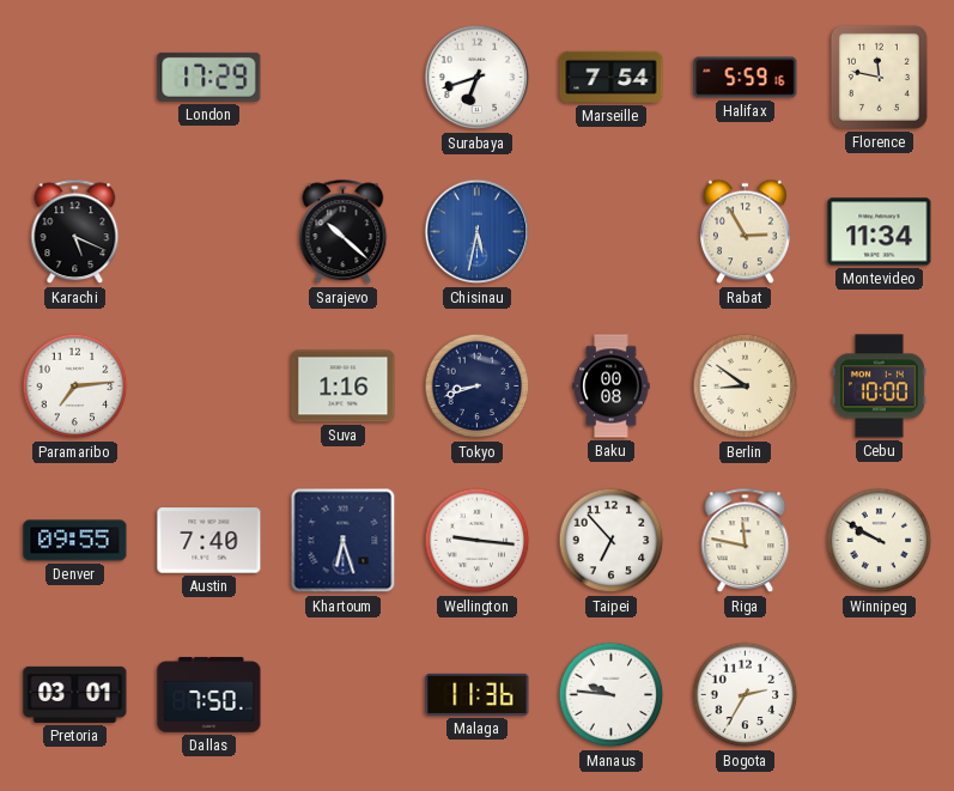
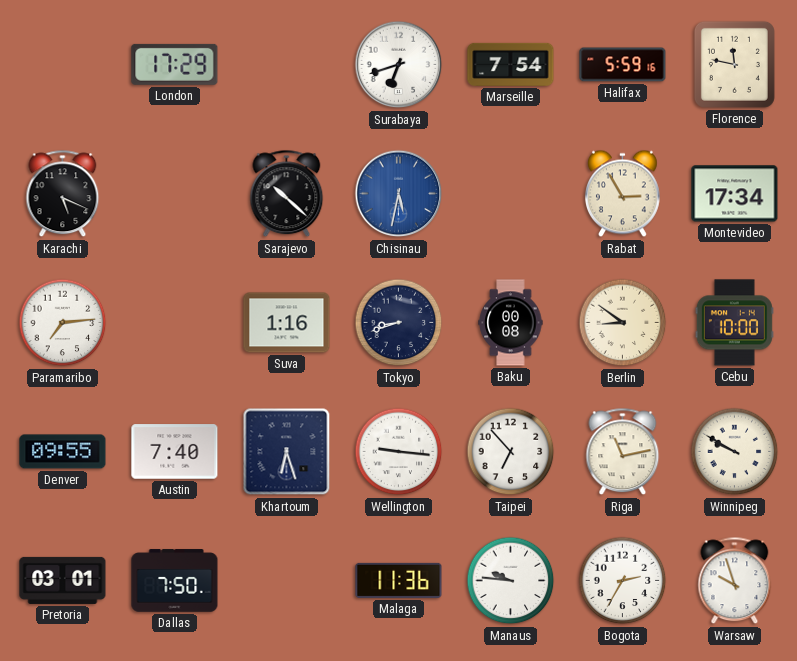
Montevideo: 11:34 -> 17:34 (735, 194)
Riga: 11:47 -> 11:13 (623, 452)
Warsaw: none -> 9:57 (735, 581)
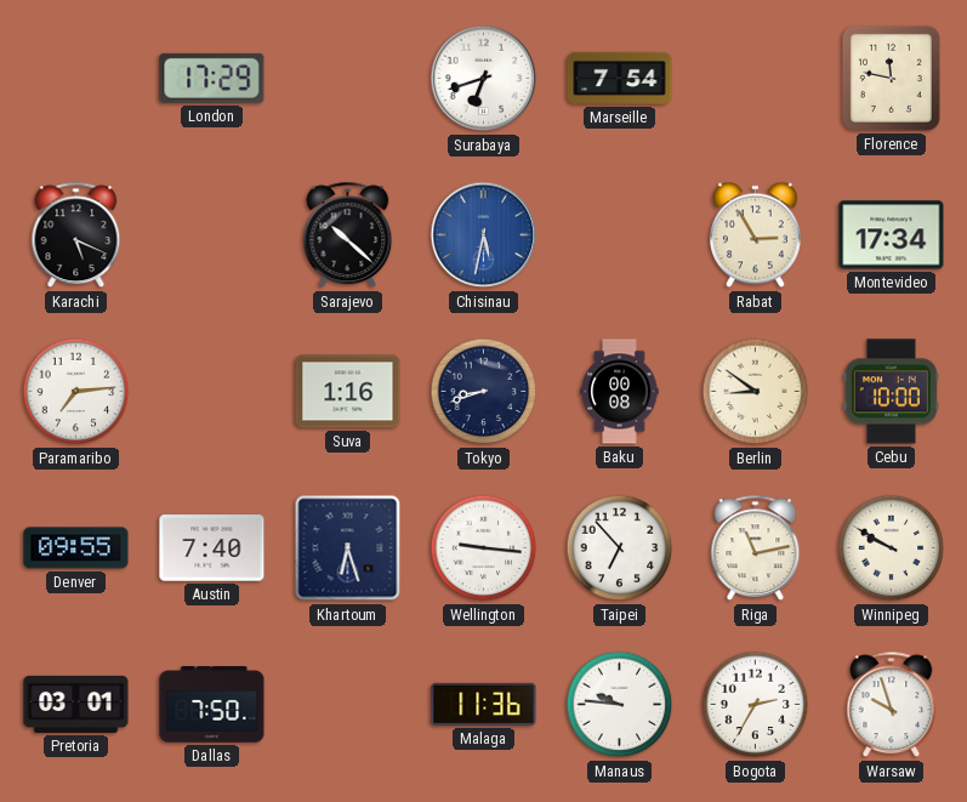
Halifax: 5:59 -> none (623, 65)
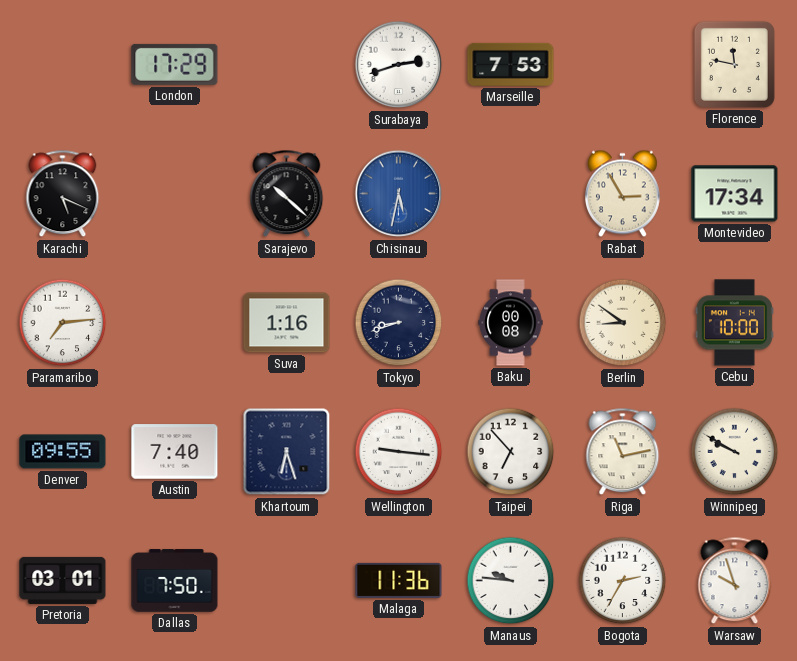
Surabaya: 6:42 -> 2:42 (399, 65)
Marseille: 7:54 -> 7:53 (511, 64)
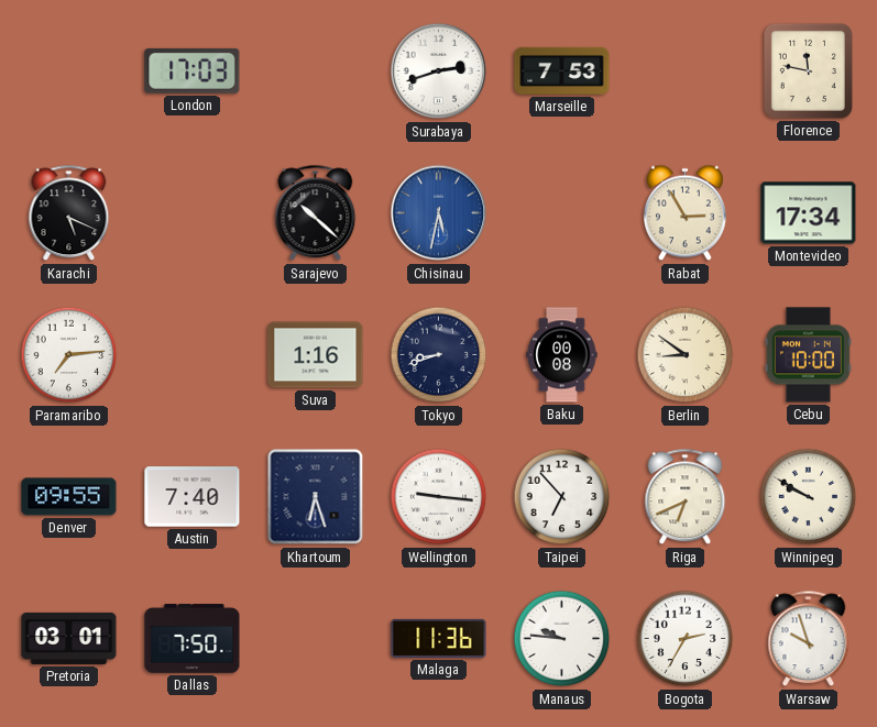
London: 17:29 -> 17:03 (193, 70)
Riga: 11:13 -> 6:41 (686, 497)
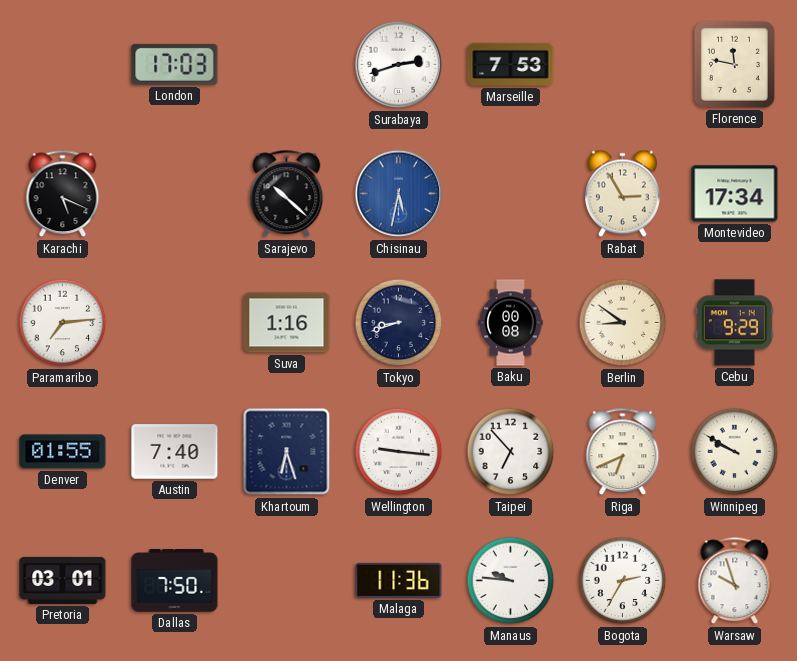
Cebu: 10:00 -> 9:29 (734, 323)
Denver: 09:55 -> 01:55 (63, 452)
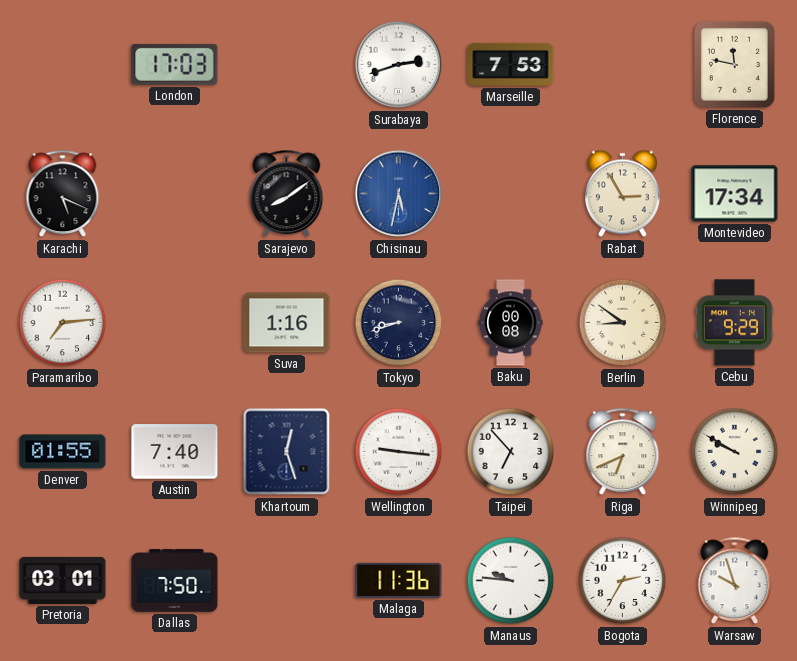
Sarajevo: 10:22 -> 8:09 (287, 194)
Khartoum: 6:27 -> 12:27 (287, 452)
